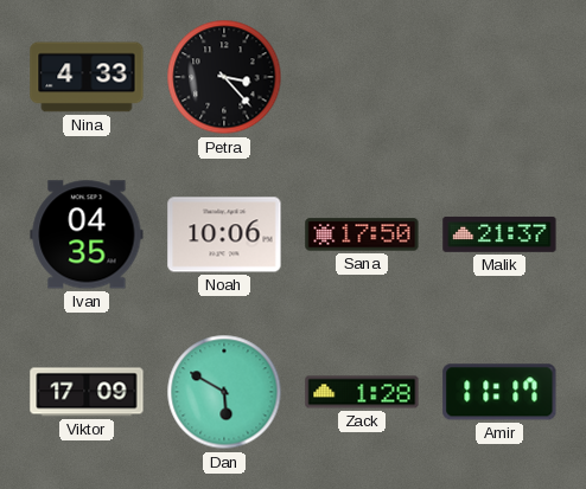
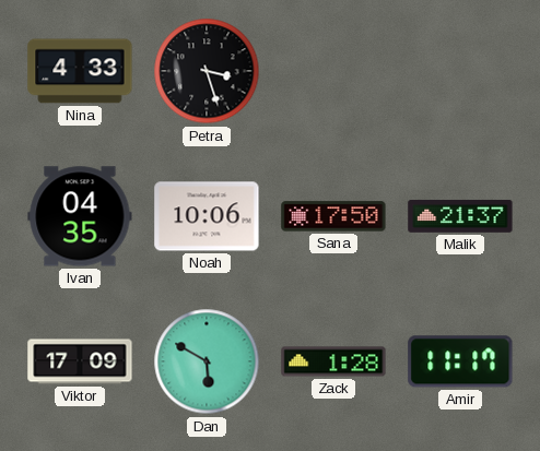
Petra: 3:23 -> 3:27 (207, 71)
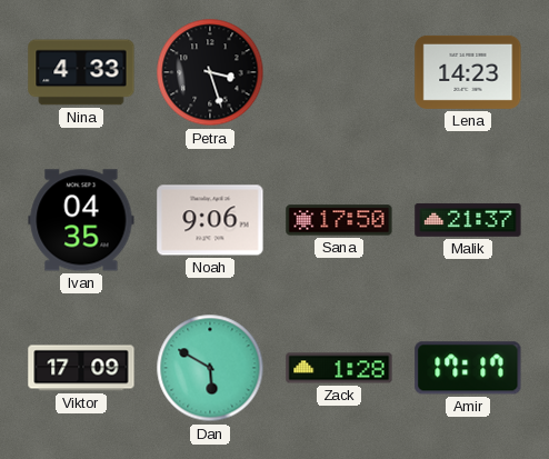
Lena: none -> 14:23 (468, 72)
Noah: 10:06 -> 9:06 (210, 220)
Amir: 11:17 -> 17:17 (468, 368)
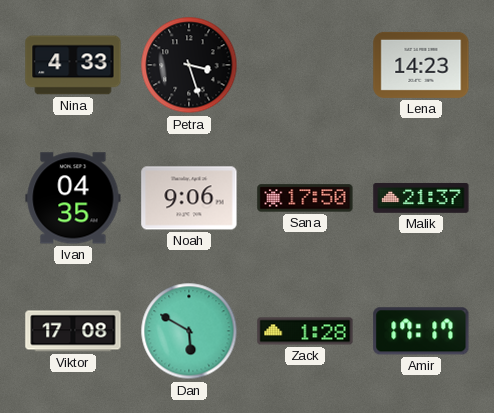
Viktor: 17:09 -> 17:08 (73, 331)
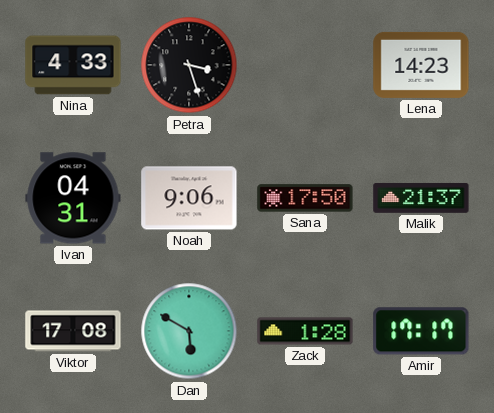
Ivan: 04:35 -> 04:31 (73, 198)
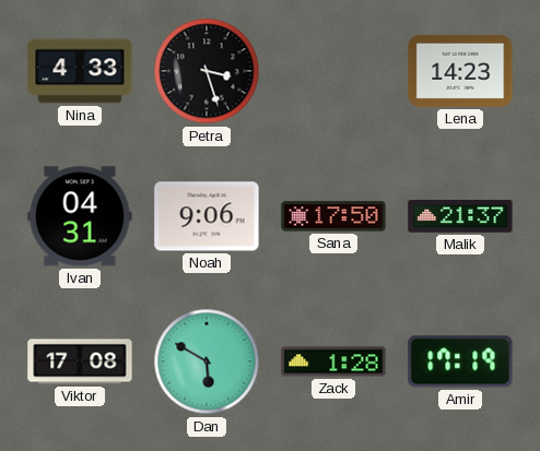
Amir: 17:17 -> 17:19 (460, 361)
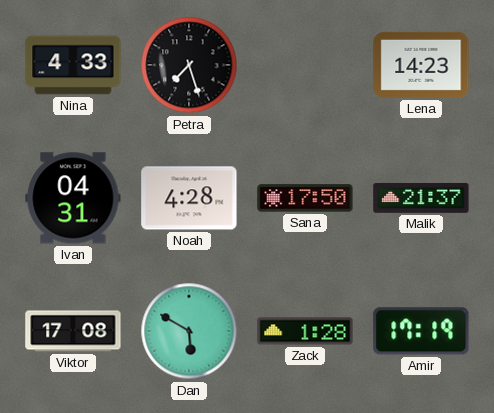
Petra: 3:27 -> 7:27 (189, 65)
Noah: 9:06 -> 4:28 (189, 198)
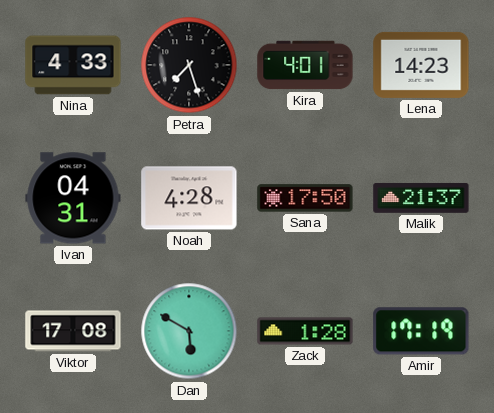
Kira: none -> 4:01 (305, 65)
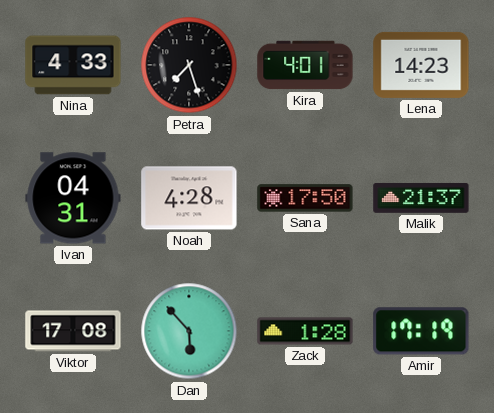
Dan: 5:50 -> 5:53 (189, 331)
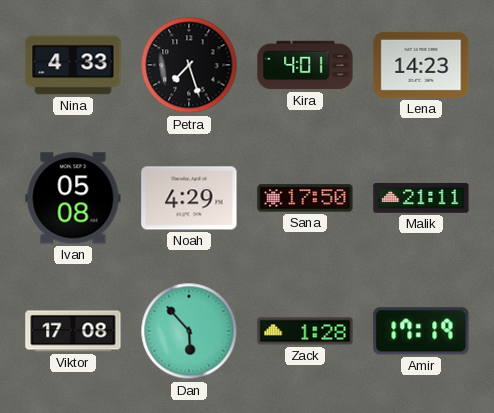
Ivan: 04:31 -> 05:08 (73, 198)
Noah: 4:28 -> 4:29 (189, 198)
Malik: 21:37 -> 21:11 (421, 198)
